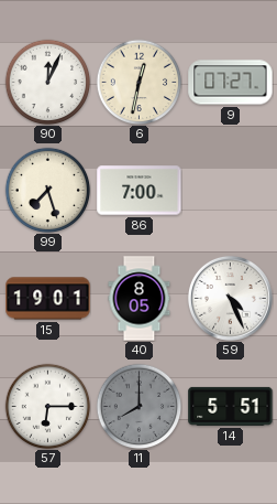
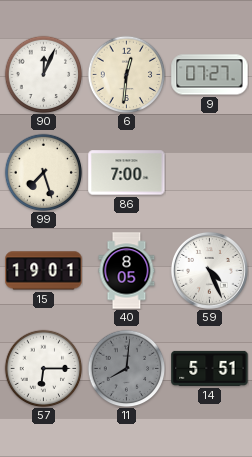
6: 12:32 -> 12:31 (126, 74)
11: 8:00 -> 8:01 (126, 368)
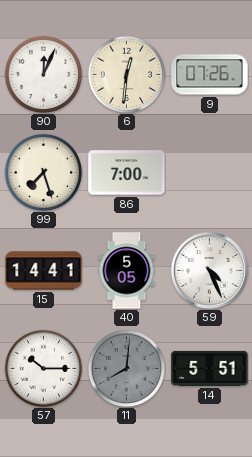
9: 07:27 -> 07:26 (210, 75)
15: 19:01 -> 14:41 (44, 271)
40: 8:05 -> 5:05 (127, 271)
57: 6:15 -> 10:15 (43, 368)
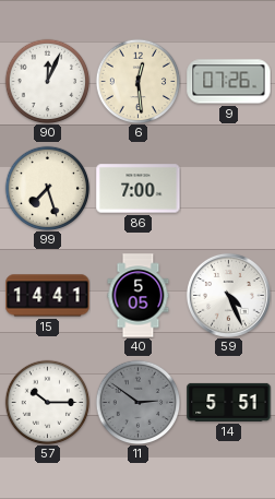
6: 12:31 -> 12:29 (137, 81)
11: 8:01 -> 2:51 (137, 402)
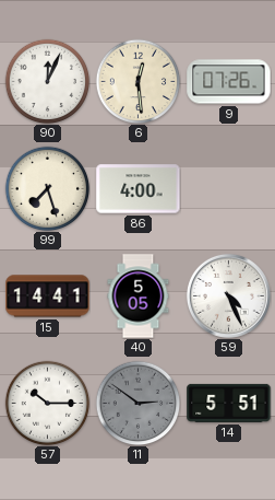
86: 7:00 -> 4:00 (139, 189)
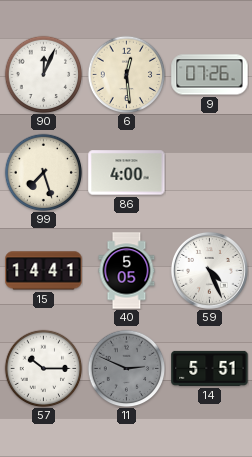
11: 2:51 -> 2:49 (126, 368)
